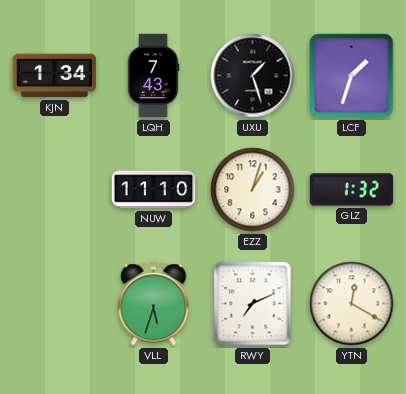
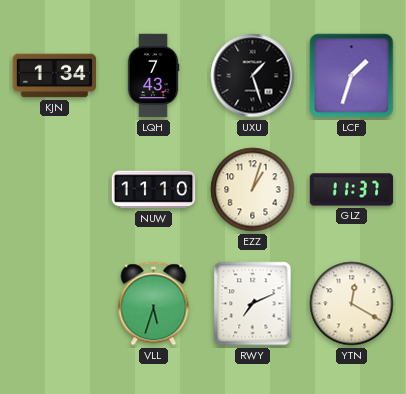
GLZ: 1:32 -> 11:37 (352, 190)
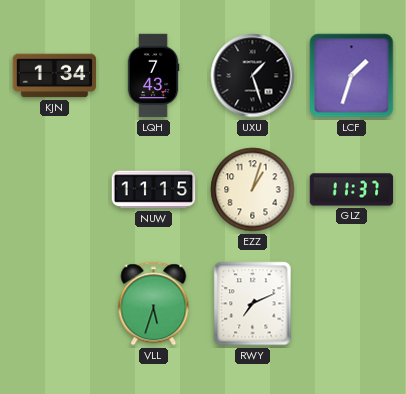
NUW: 11:10 -> 11:15 (154, 190)
YTN: 12:20 -> none (352, 304)
